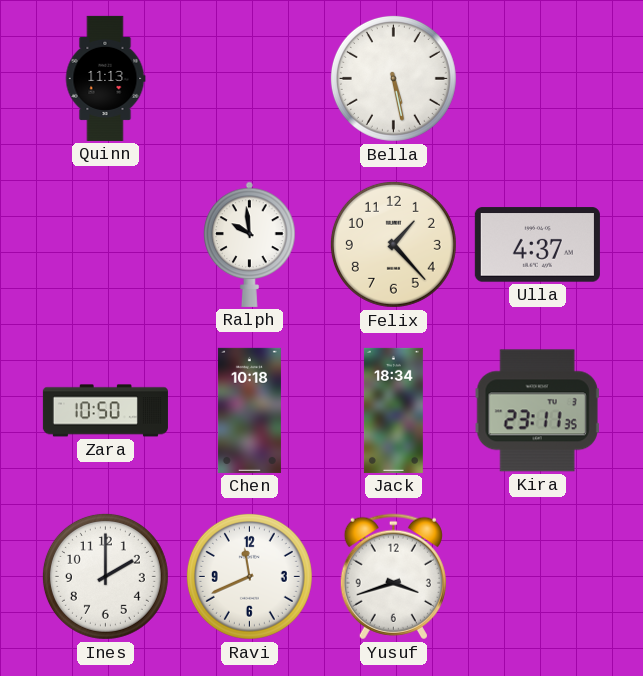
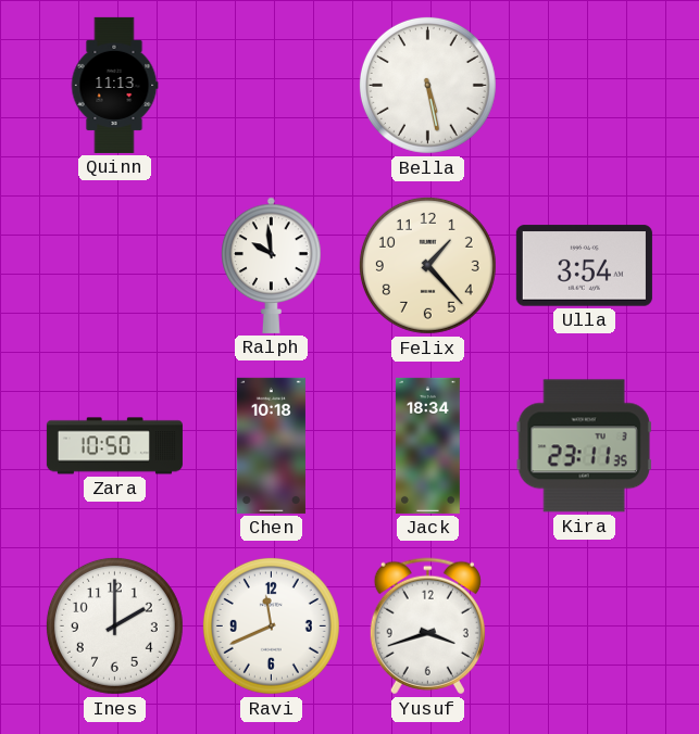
Ulla: 4:37 -> 3:54 (584, 266)
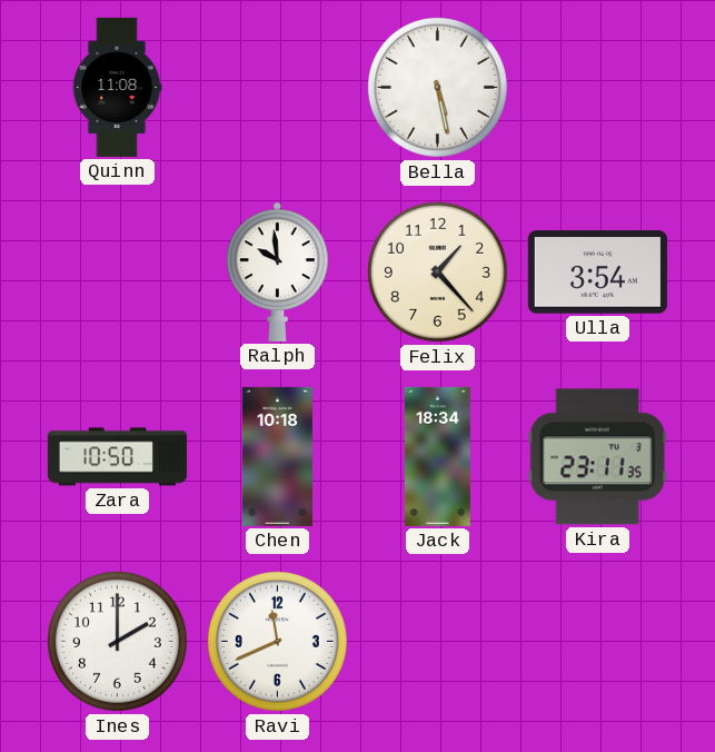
Quinn: 11:13 -> 11:08 (117, 87)
Yusuf: 3:42 -> none (427, 627)
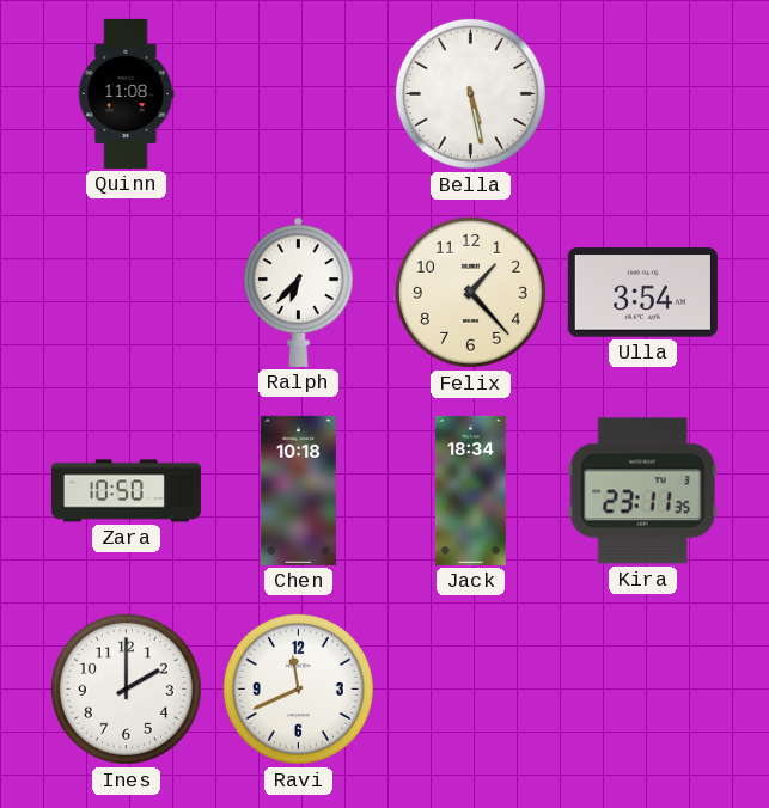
Ralph: 9:59 -> 6:37 (299, 292)
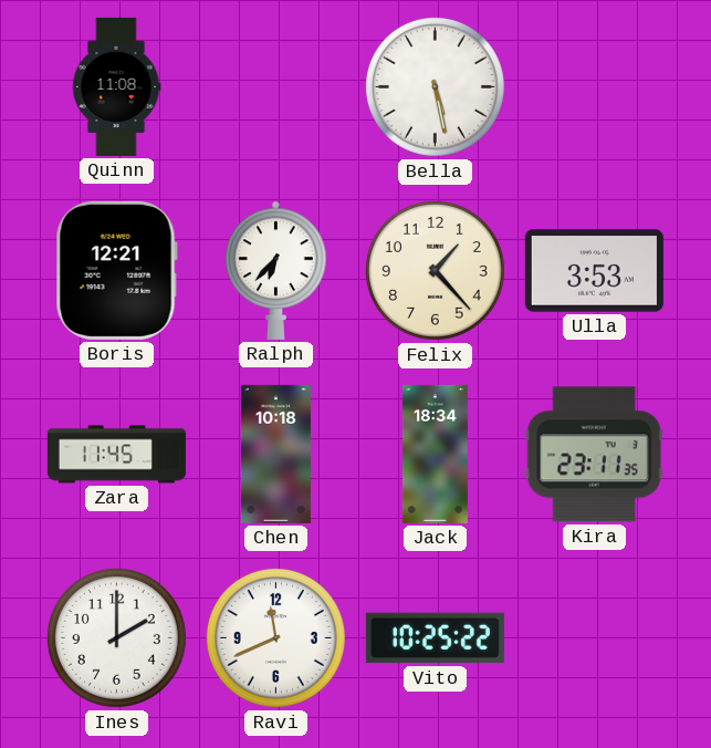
Boris: none -> 12:21 (116, 270)
Ulla: 3:54 -> 3:53 (594, 271)
Zara: 10:50 -> 11:45 (116, 455)
Vito: none -> 10:25 (435, 638)
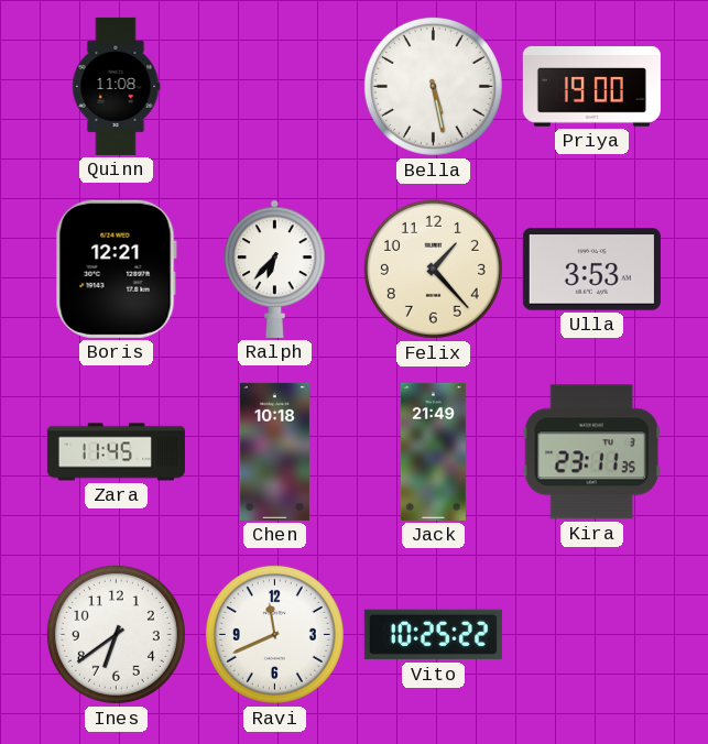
Priya: none -> 19:00 (591, 86)
Jack: 18:34 -> 21:49 (433, 451)
Ines: 2:00 -> 6:39 (116, 634)
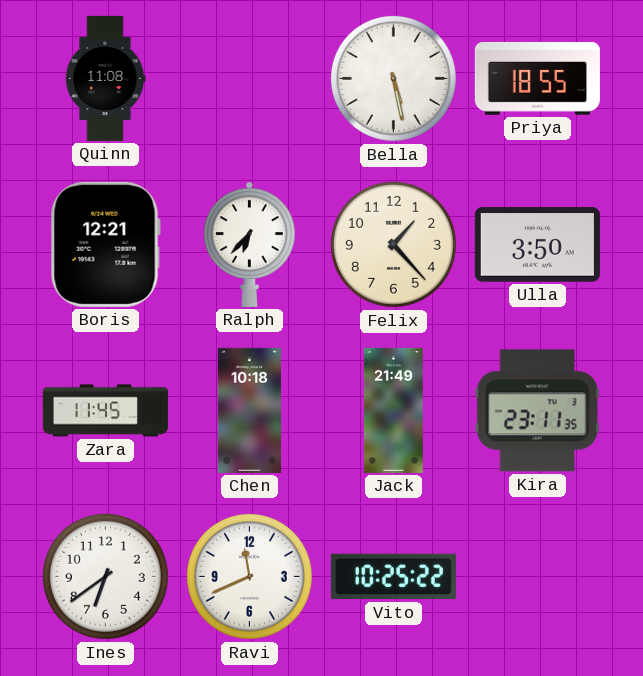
Priya: 19:00 -> 18:55 (537, 78)
Ulla: 3:53 -> 3:50 (537, 245)
